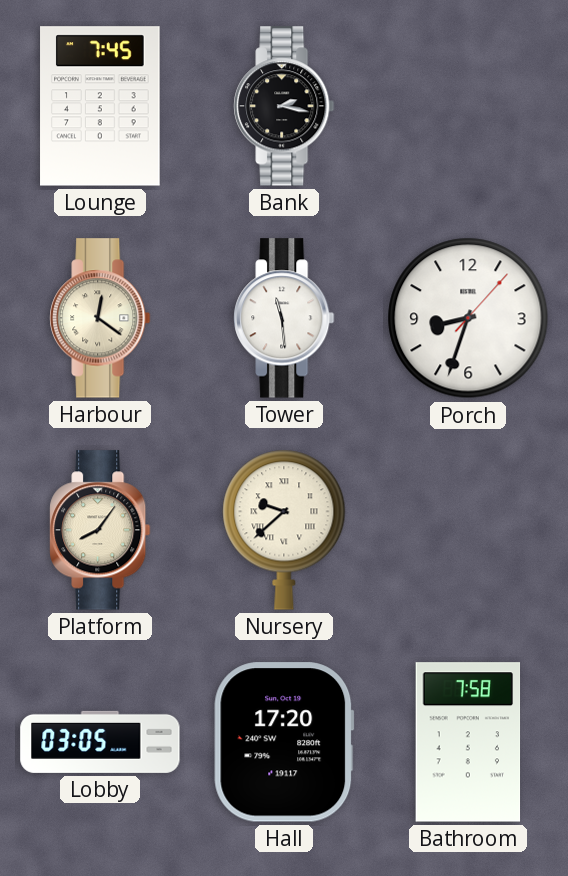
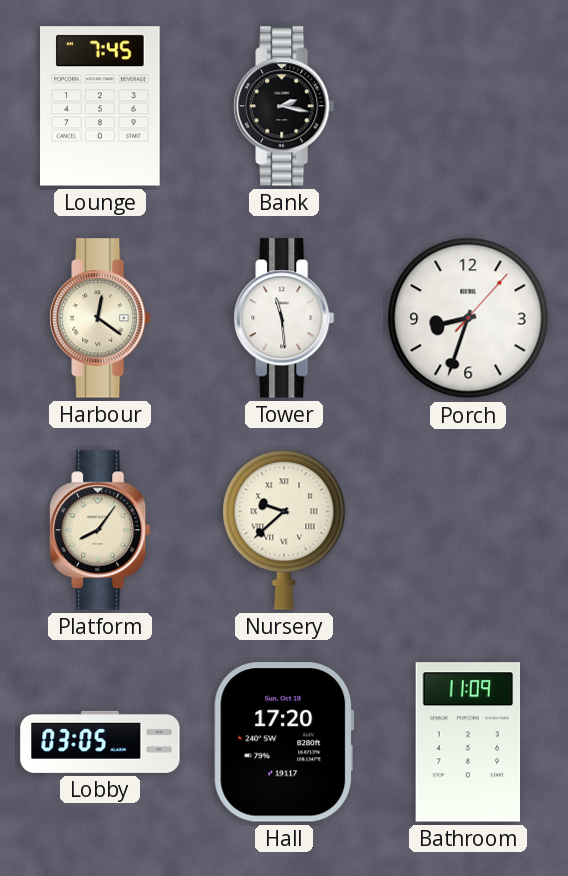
Bathroom: 7:58 -> 11:09 (468, 742)
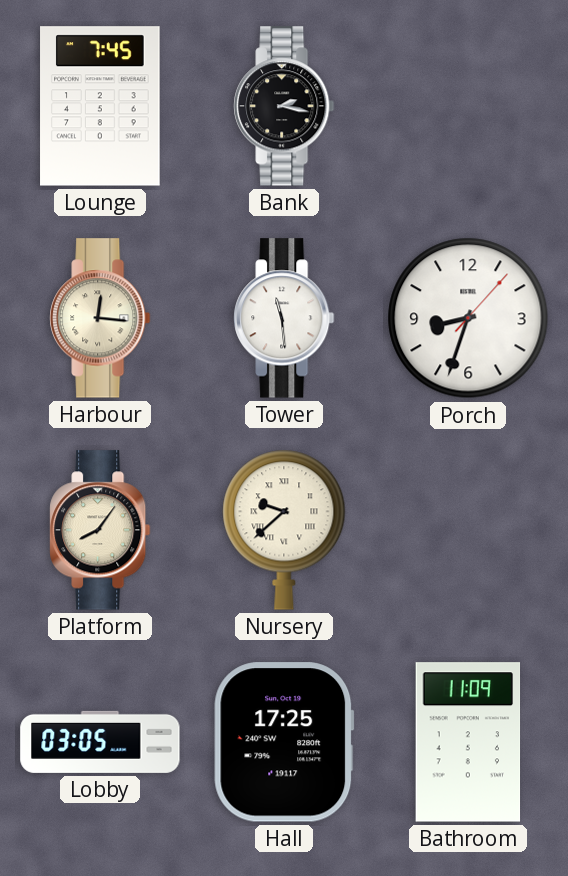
Harbour: 12:21 -> 12:16 (100, 318)
Hall: 17:20 -> 17:25 (284, 742)
